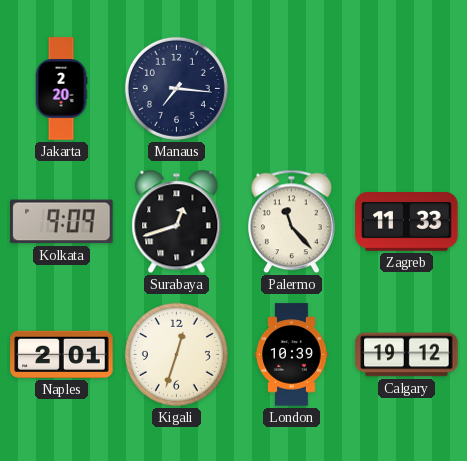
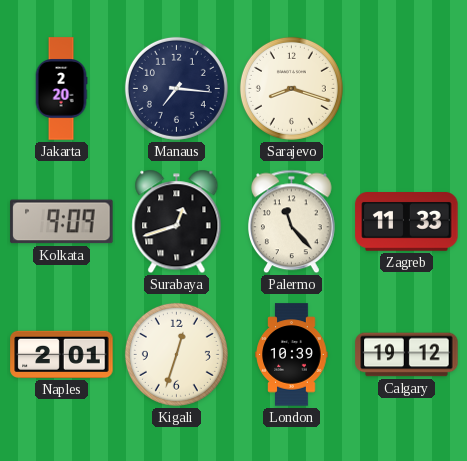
Sarajevo: none -> 8:18 (291, 88)
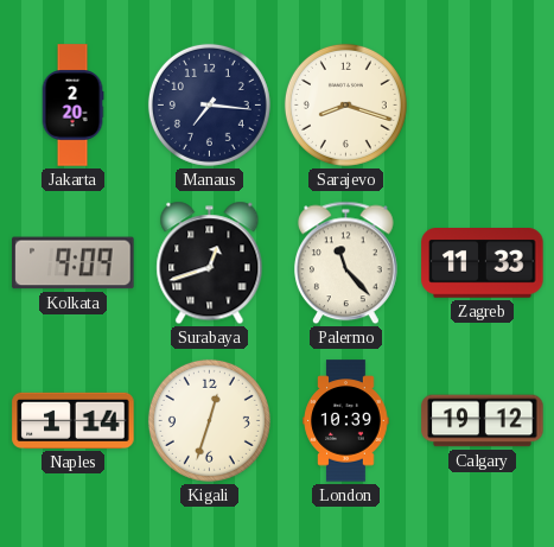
Naples: 2:01 -> 1:14 (74, 420)
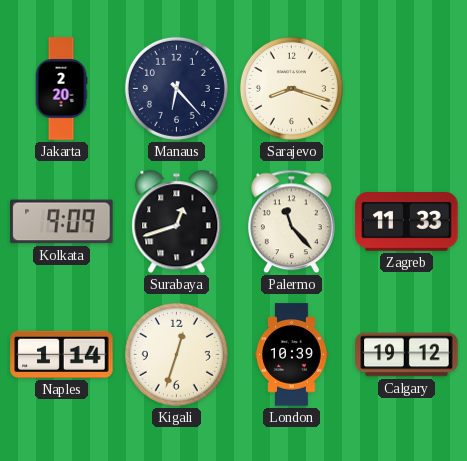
Manaus: 7:16 -> 6:23 (176, 88)
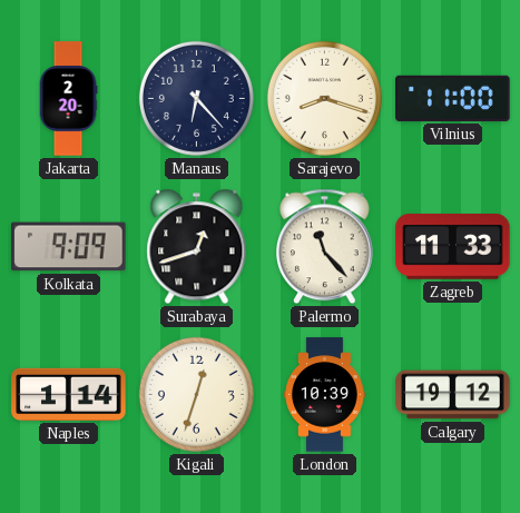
Vilnius: none -> 11:00 (453, 98)
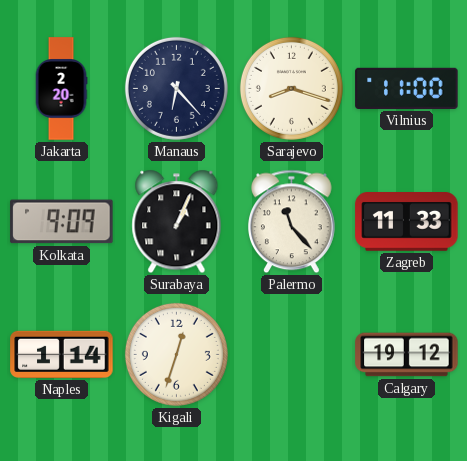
Surabaya: 12:42 -> 1:04 (177, 222)
London: 10:39 -> none (325, 395)
